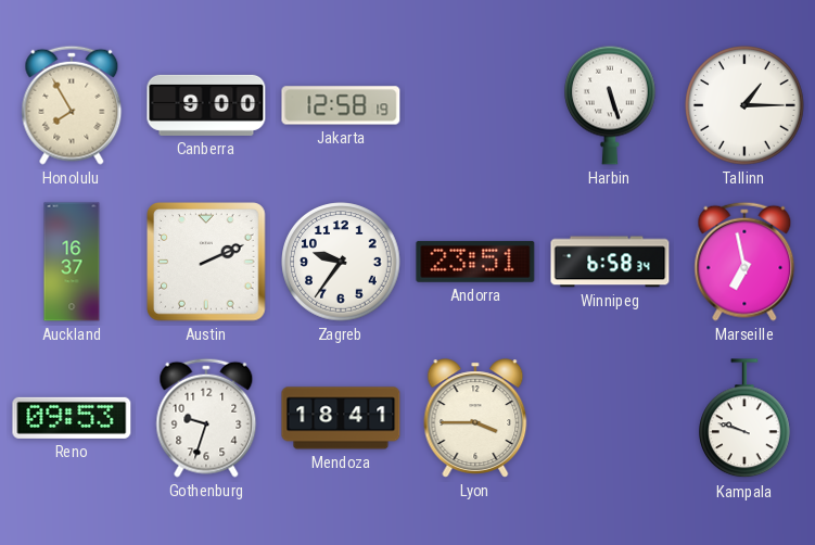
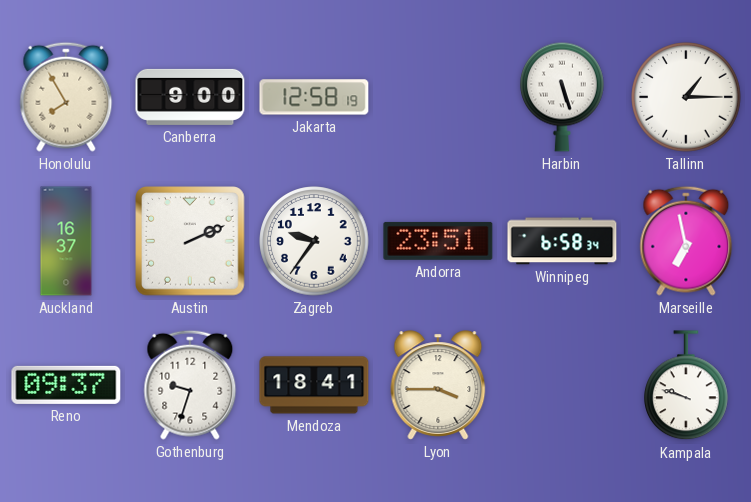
Reno: 09:53 -> 09:37 (66, 385)
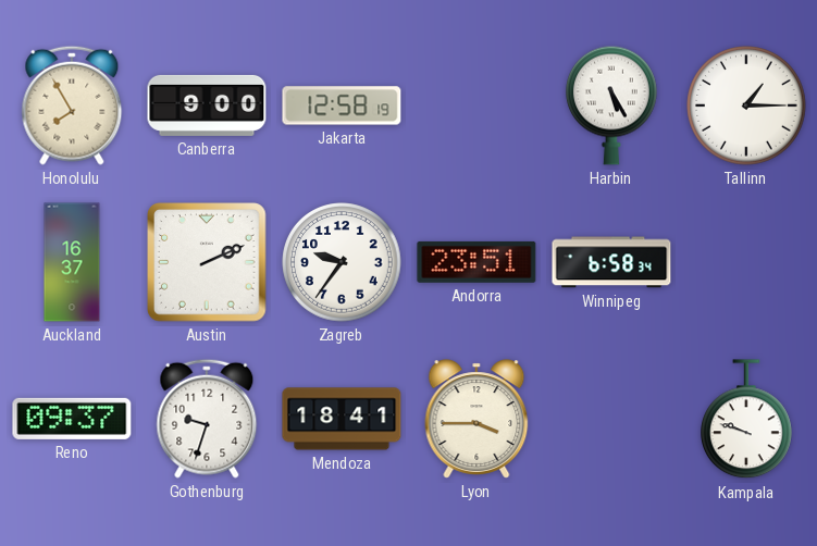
Harbin: 5:27 -> 5:25 (612, 106)
Marseille: 6:58 -> none (686, 241)
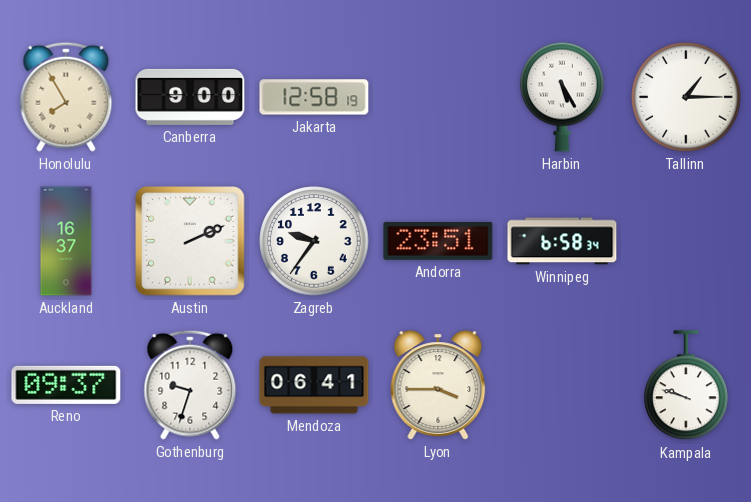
Mendoza: 18:41 -> 06:41 (314, 385)
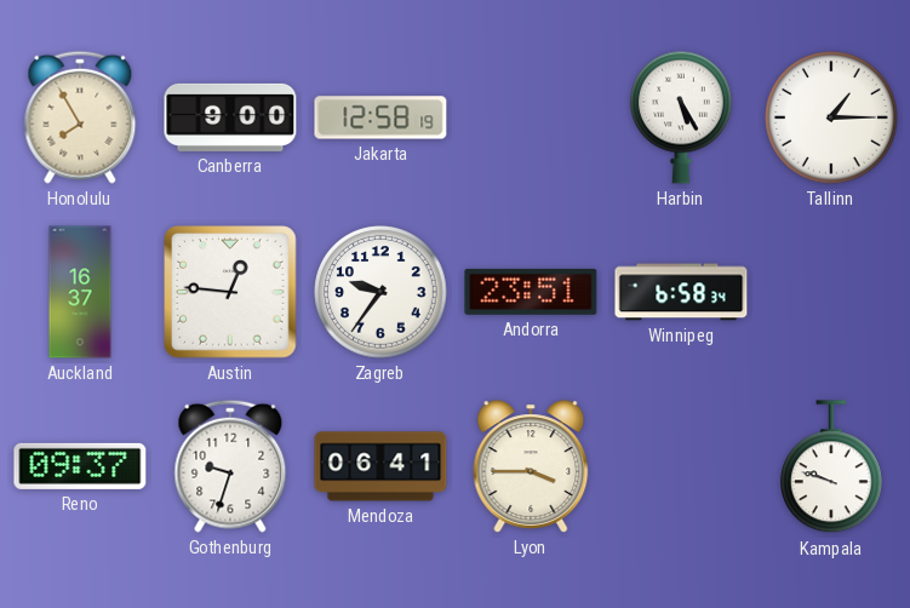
Austin: 2:11 -> 12:46 (230, 292)
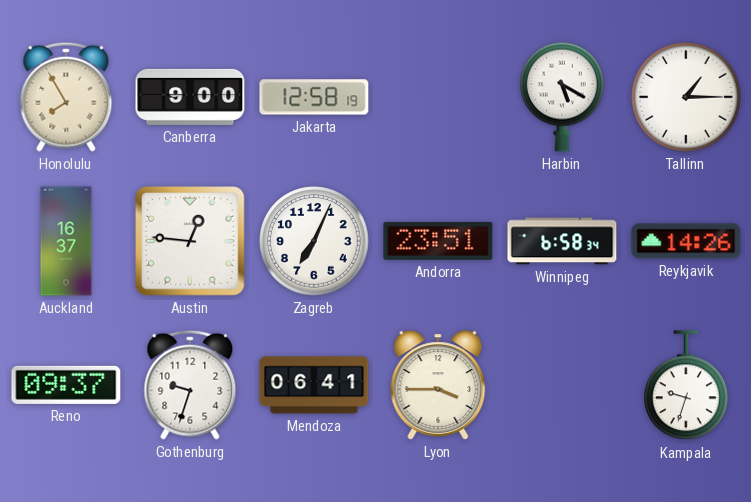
Harbin: 5:25 -> 5:20 (563, 97)
Zagreb: 9:36 -> 7:04 (314, 241)
Reykjavik: none -> 14:26 (686, 241)
Kampala: 9:48 -> 9:33 (687, 386)
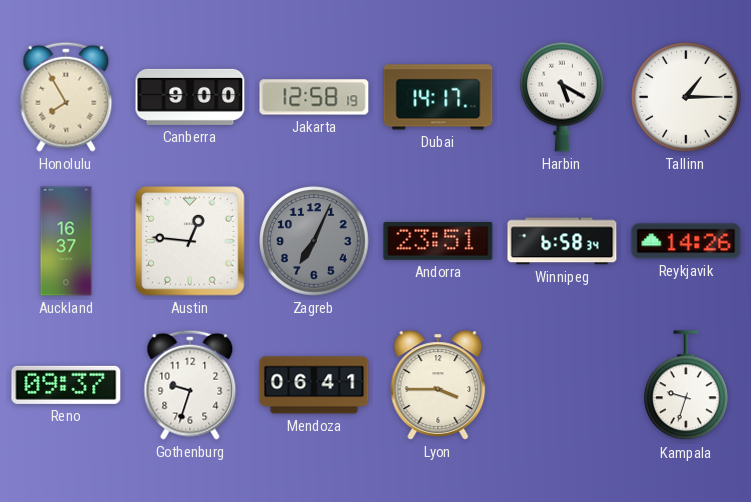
Dubai: none -> 14:17 (438, 97)
Zagreb dial: white -> grey (314, 241)
